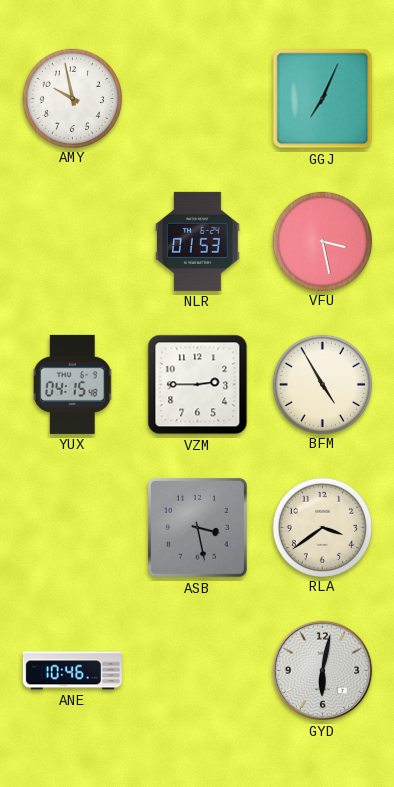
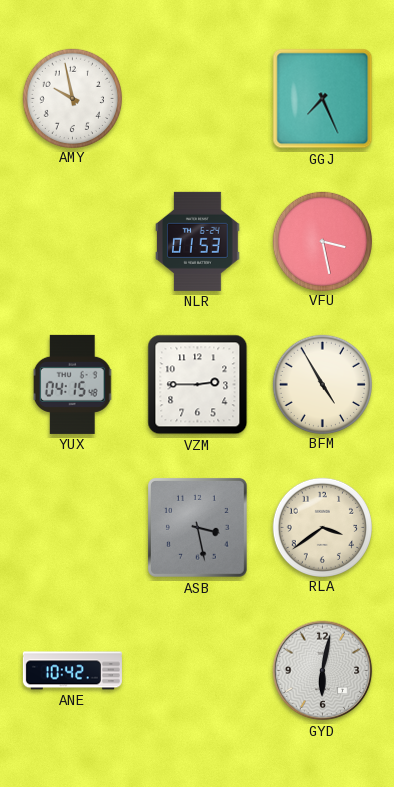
GGJ: 7:04 -> 7:26 (323, 99)
ANE: 10:46 -> 10:42 (72, 671)
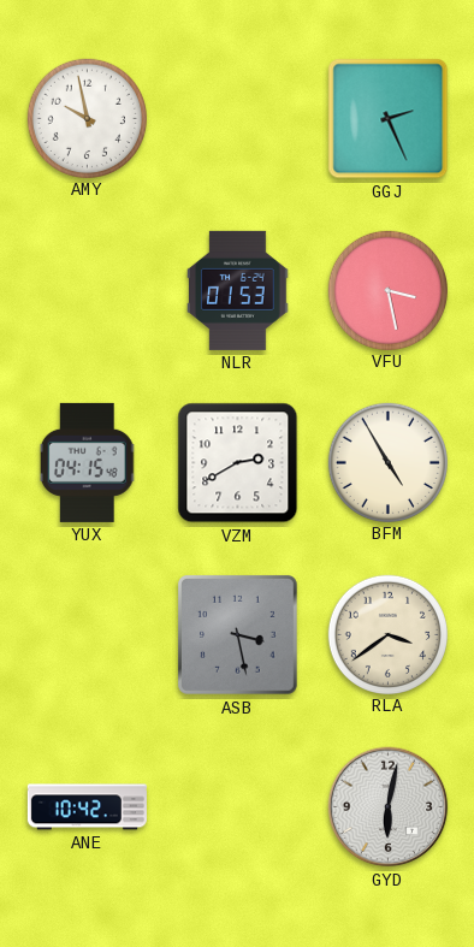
GGJ: 7:26 -> 2:26 (389, 119)
VZM: 2:45 -> 2:40 (238, 463)
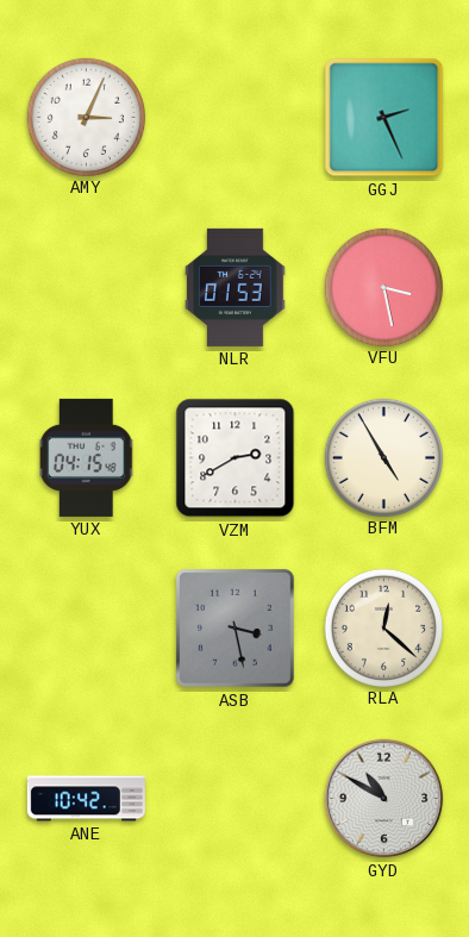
AMY: 9:58 -> 3:04 (86, 117)
RLA: 3:39 -> 12:22 (383, 627)
GYD: 6:02 -> 10:50 (384, 799)
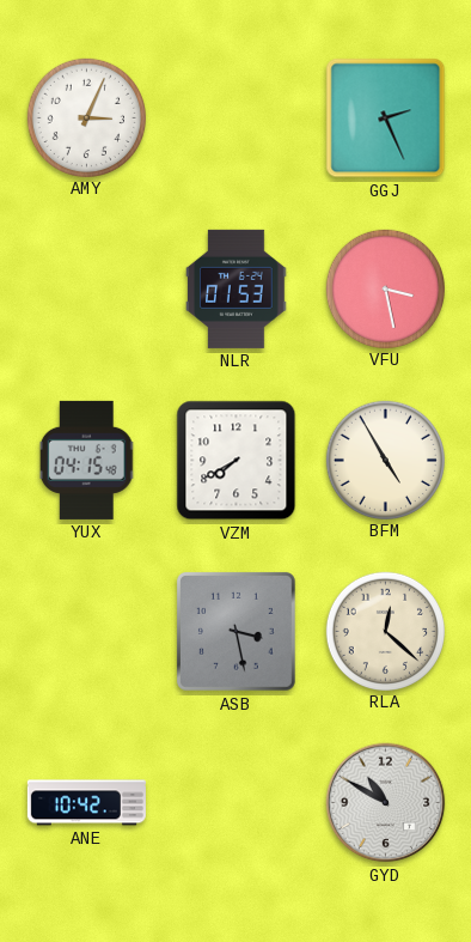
VZM: 2:40 -> 7:40 (237, 461)
